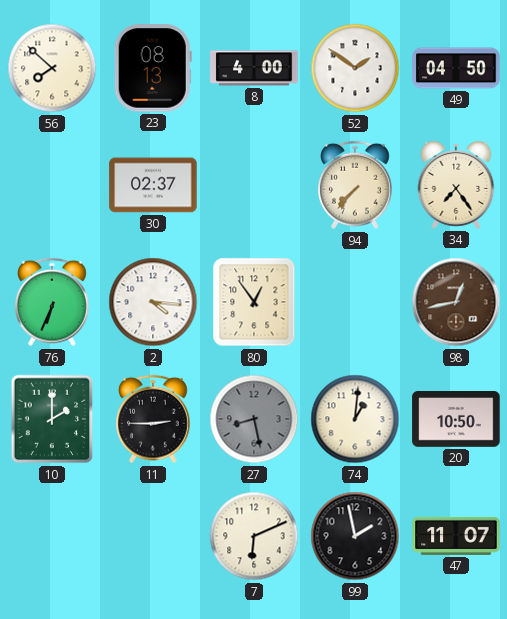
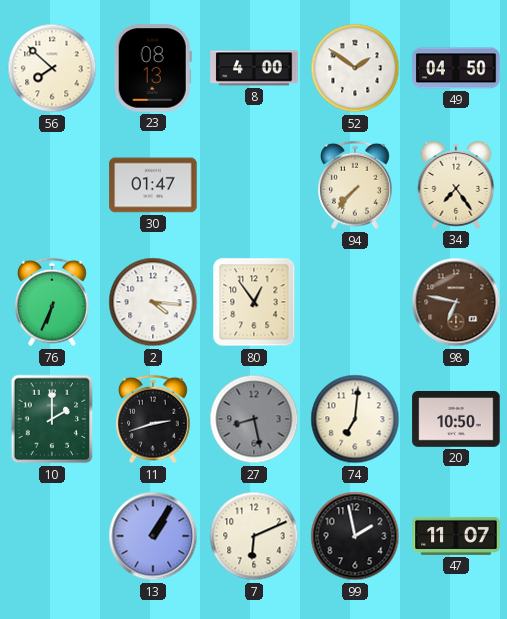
30: 02:37 -> 01:47 (153, 185)
98: 12:43 -> 6:47 (456, 302)
11: 2:45 -> 2:42 (153, 419)
74: 1:01 -> 7:01 (355, 419)
13: none -> 1:05 (153, 536)
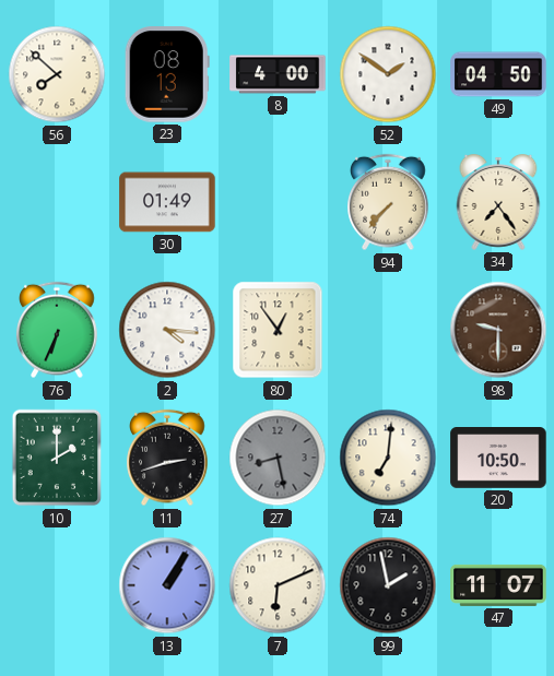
30: 01:47 -> 01:49 (167, 202)
98: 6:47 -> 9:30 (498, 330)
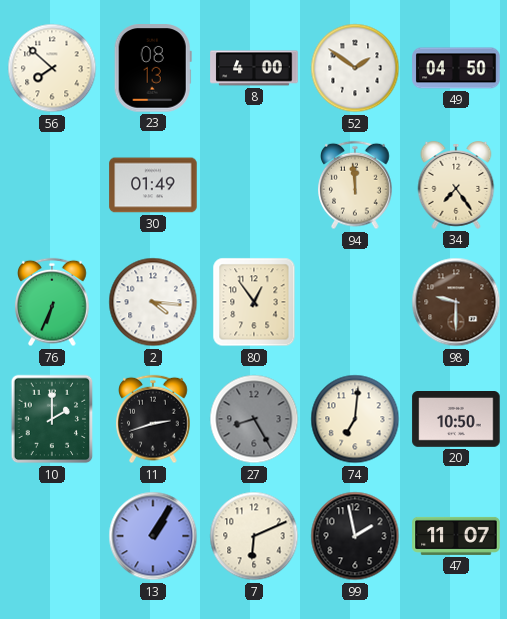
94: 7:37 -> 11:59 (355, 185)
27: 8:28 -> 8:25 (254, 419)
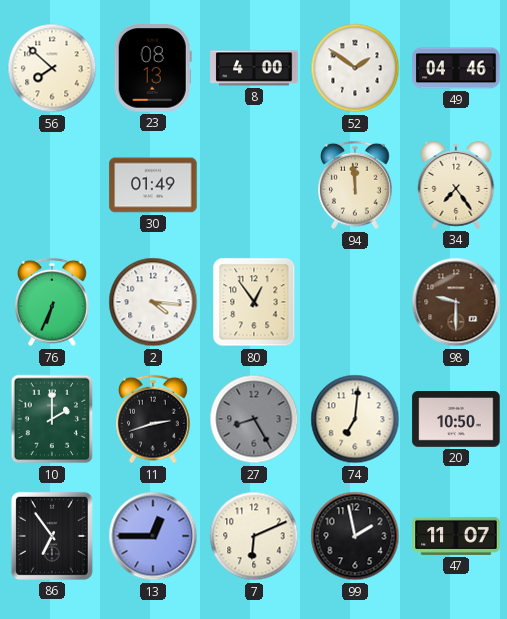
49: 04:50 -> 04:46 (456, 68)
86: none -> 6:54 (52, 536)
13: 1:05 -> 12:45 (153, 536)
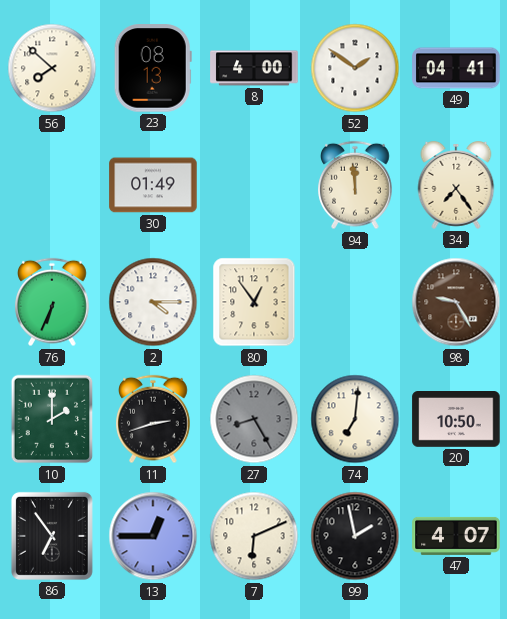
49: 04:46 -> 04:41 (456, 68)
2: 4:16 -> 4:15 (153, 302)
98: 9:30 -> 9:25 (456, 302)
47: 11:07 -> 4:07 (456, 536)
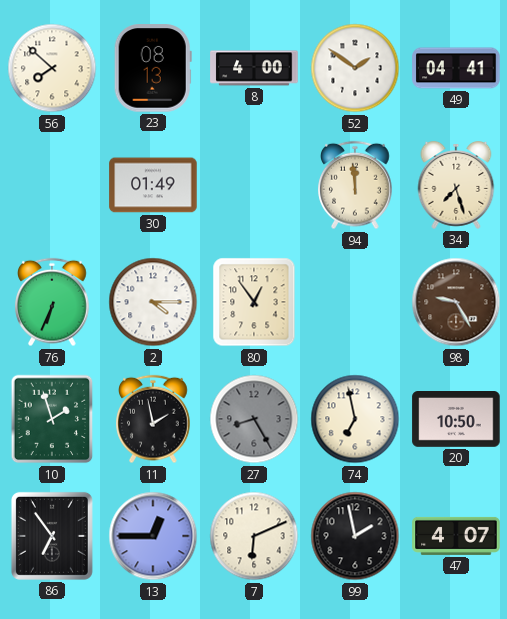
34: 7:24 -> 7:27 (456, 186)
10: 2:00 -> 1:57 (52, 419)
11: 2:42 -> 1:58 (153, 419)
74: 7:01 -> 6:58 (355, 419)
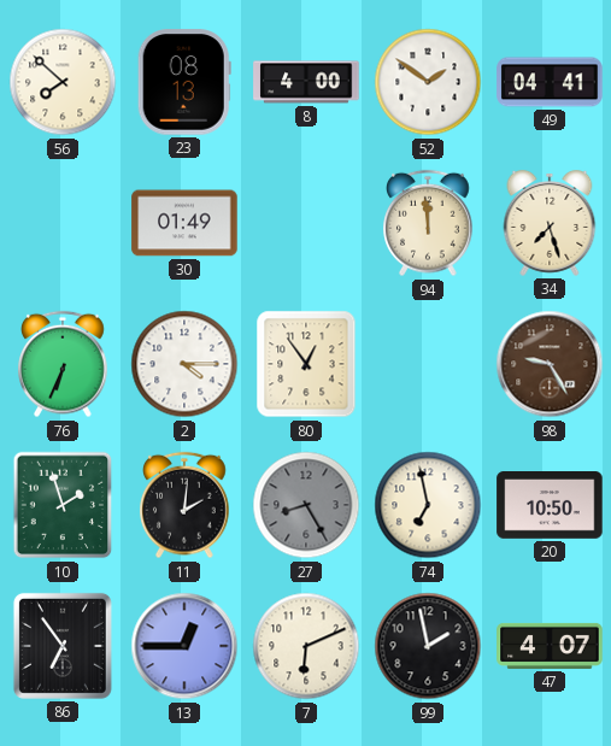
11: 1:58 -> 2:01 (184, 505)
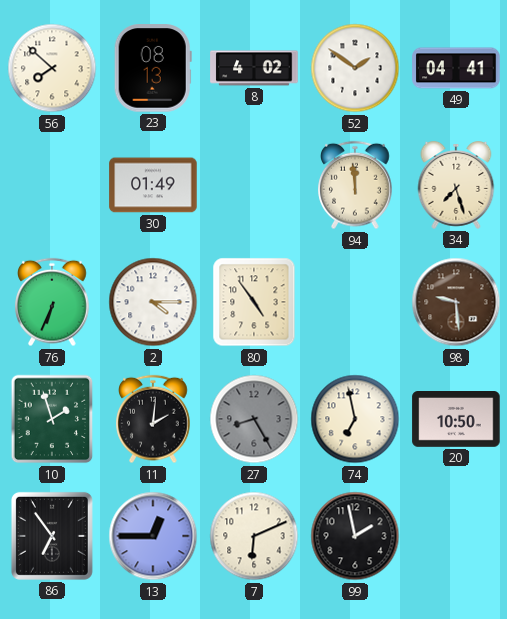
8: 4:00 -> 4:02 (254, 68)
80: 12:54 -> 4:54 (254, 302)
98: 9:25 -> 9:29 (456, 302)
47: 4:07 -> none (550, 646)
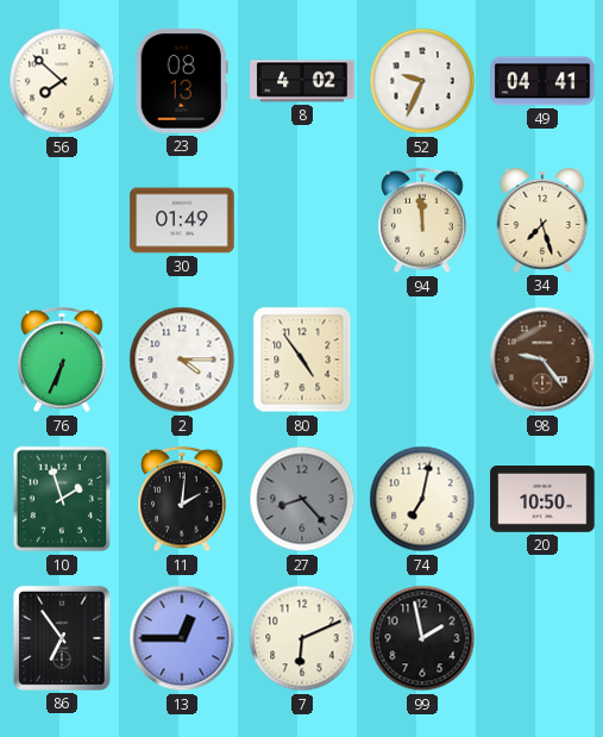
52: 1:51 -> 9:34 (422, 81)
98: 9:29 -> 9:24 (542, 360)
27: 8:25 -> 8:23 (302, 499)
74: 6:58 -> 7:02 (422, 499)
